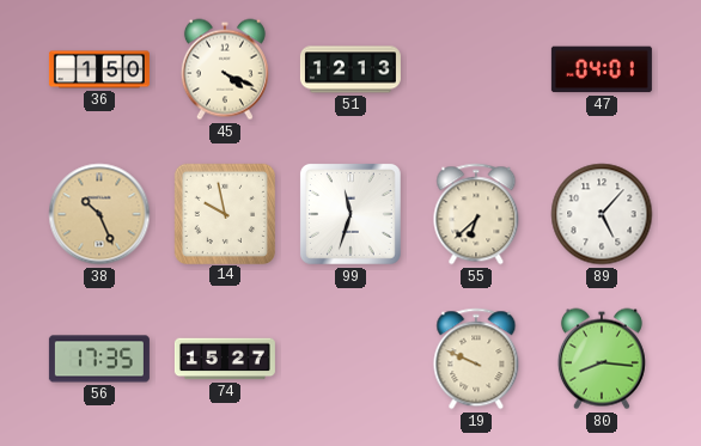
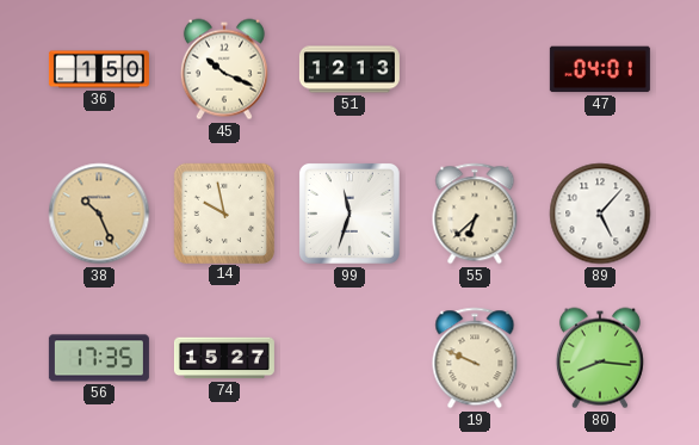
45: 4:19 -> 10:19 (224, 69)
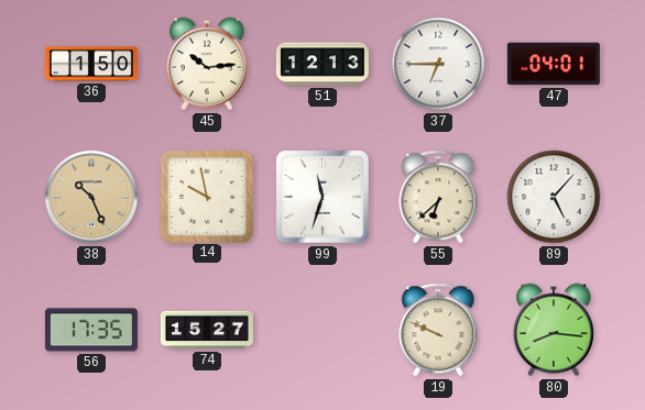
45: 10:19 -> 10:14 (207, 64)
37: none -> 6:45 (438, 64)
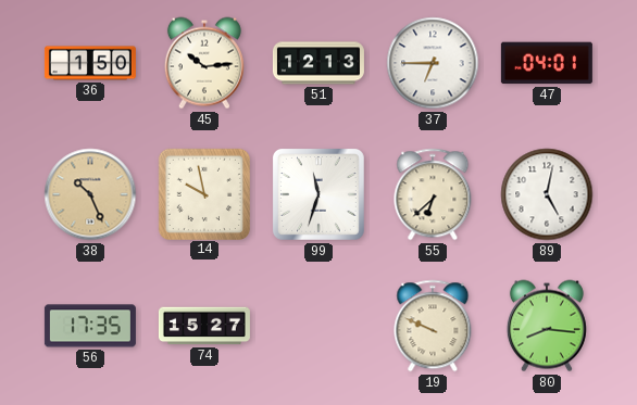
89: 5:07 -> 5:02 (547, 194)
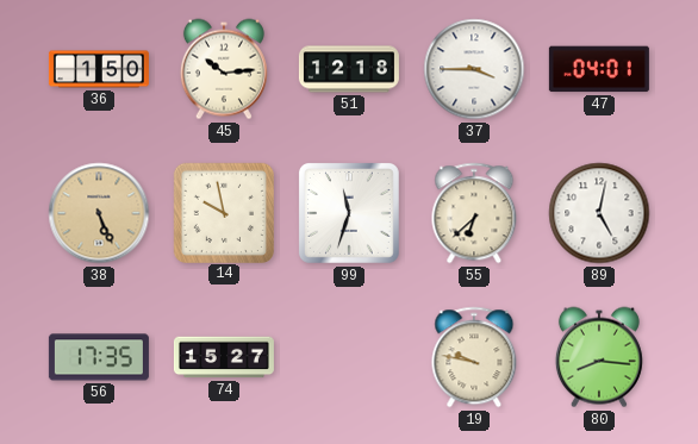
51: 12:13 -> 12:18 (349, 69)
37: 6:45 -> 3:45 (474, 69)
38: 10:26 -> 5:26 (99, 213)
19: 9:49 -> 9:47 (474, 357)
